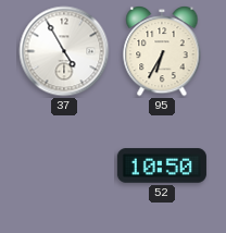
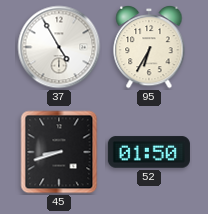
45: none -> 8:42 (59, 152)
52: 10:50 -> 01:50 (149, 152)
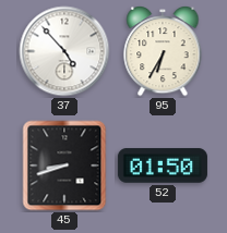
37: 4:55 -> 4:53 (64, 51)
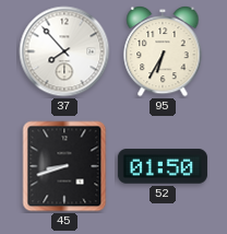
37: 4:53 -> 7:53 (64, 51)
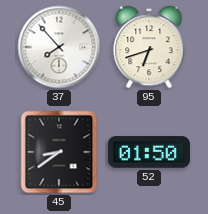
95: 6:35 -> 6:42 (149, 47)
45: 8:42 -> 8:39 (59, 152)
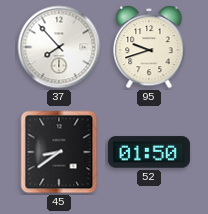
95: 6:42 -> 9:42 (149, 47)
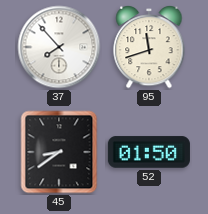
95: 9:42 -> 11:42 (149, 47)
